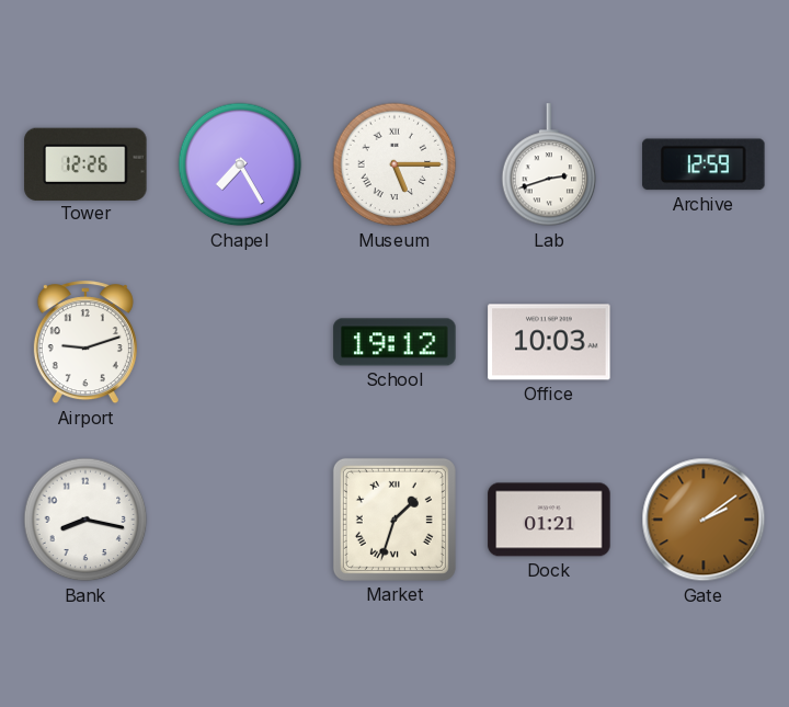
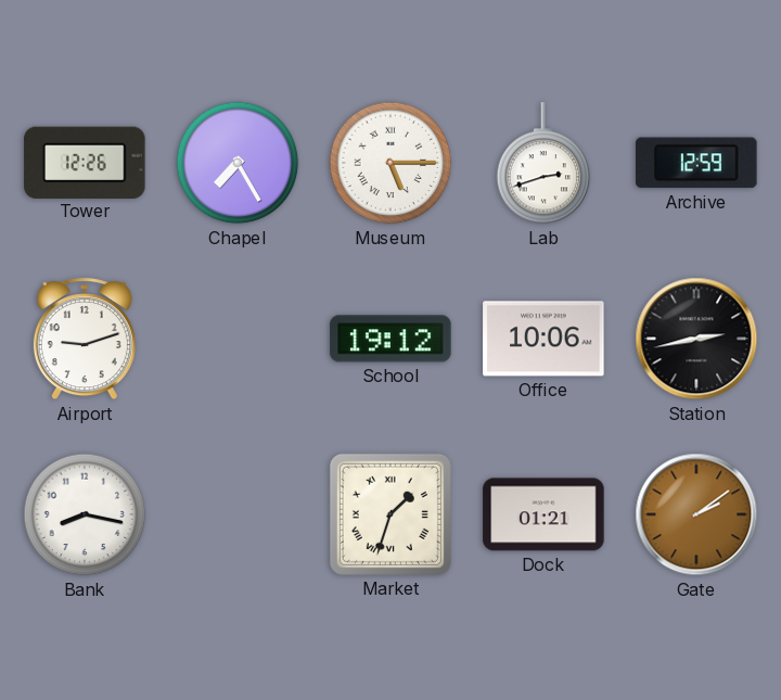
Office: 10:03 -> 10:06 (543, 339)
Station: none -> 2:43 (696, 339)
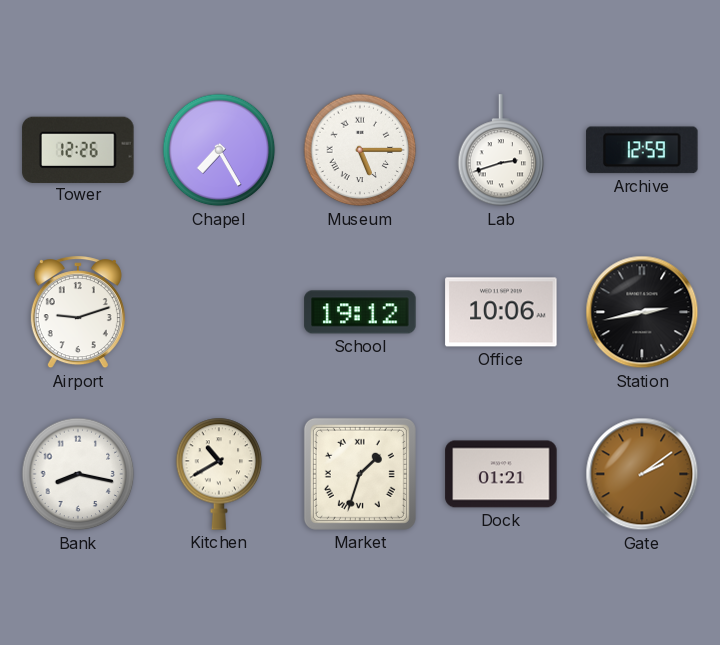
Kitchen: none -> 10:40 (219, 474)
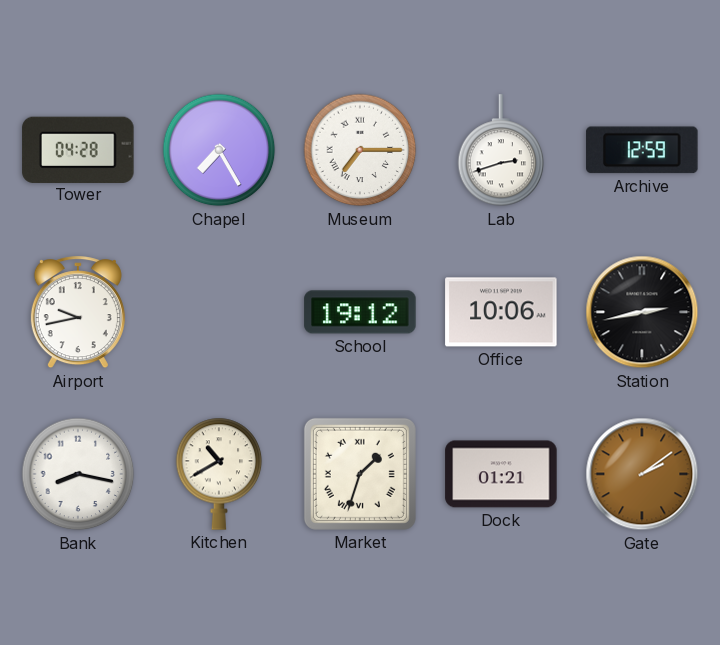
Tower: 12:26 -> 04:28 (78, 149)
Museum: 5:15 -> 7:15 (360, 150)
Airport: 9:12 -> 9:43 (78, 313)
